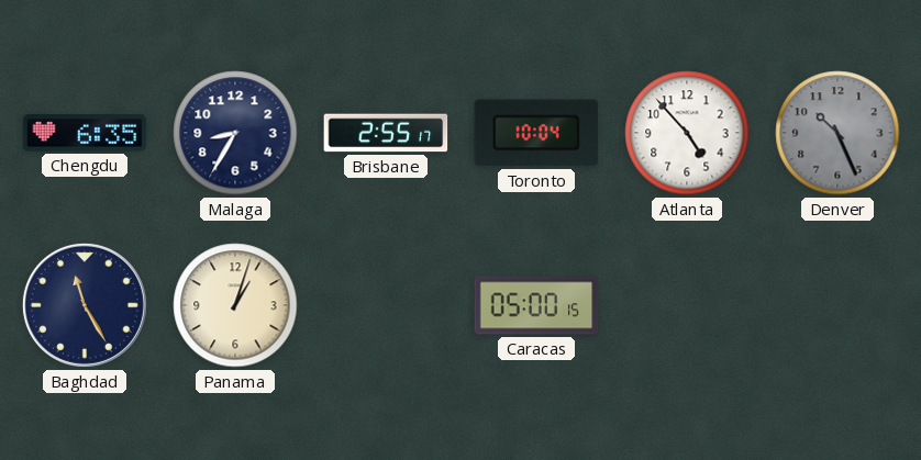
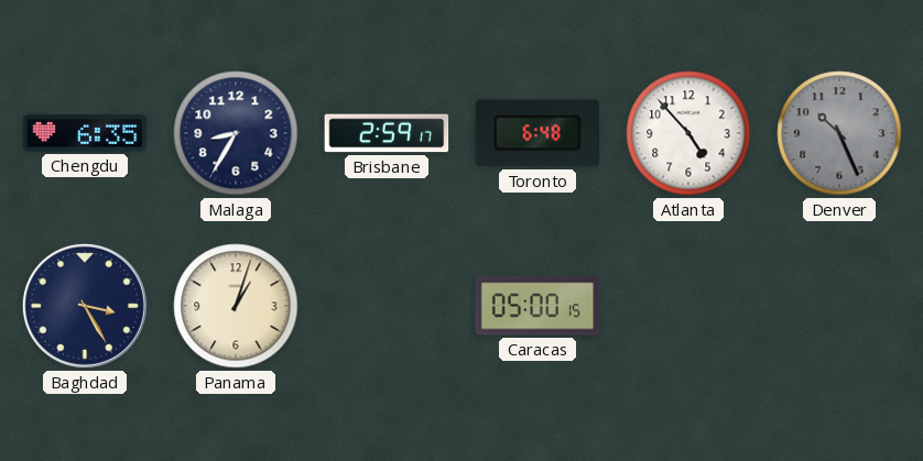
Brisbane: 2:55 -> 2:59 (387, 133)
Toronto: 10:04 -> 6:48 (537, 133)
Baghdad: 11:25 -> 3:25 (85, 306)
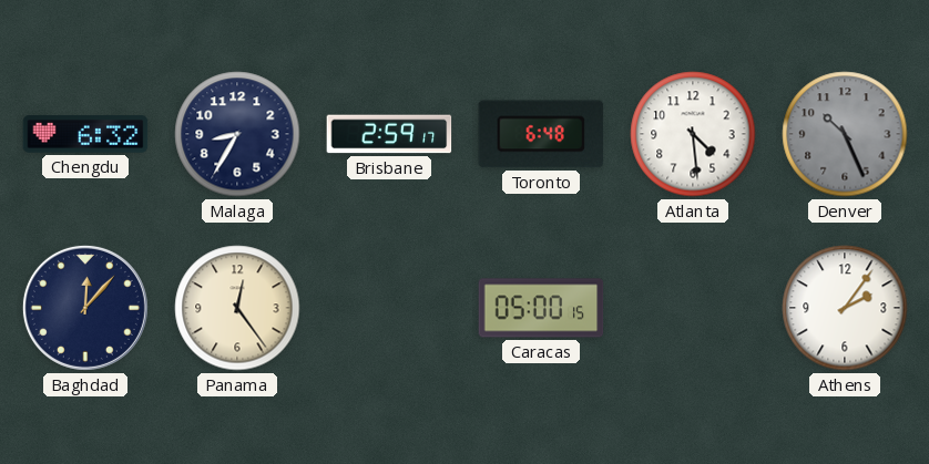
Chengdu: 6:35 -> 6:32 (85, 134)
Atlanta: 4:53 -> 4:29 (693, 134)
Baghdad: 3:25 -> 12:07 (85, 308)
Panama: 1:03 -> 12:24 (237, 308)
Athens: none -> 2:06 (845, 308)
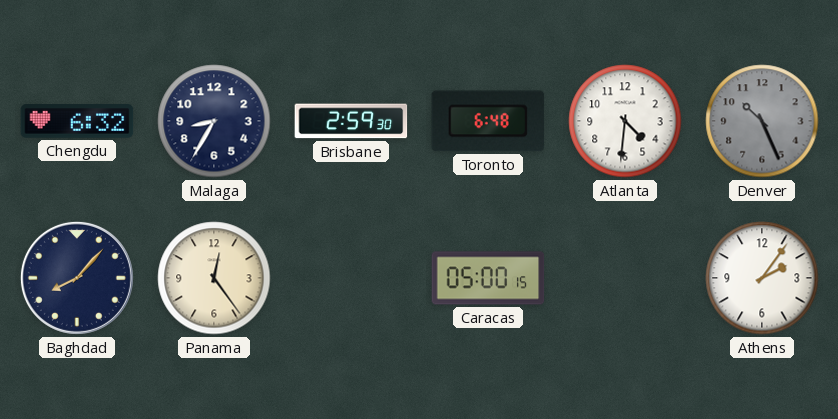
Brisbane: 2:59:17 -> 2:59:30 (351, 121)
Atlanta: 4:29 -> 4:31 (625, 121)
Baghdad: 12:07 -> 8:07 (77, 278)
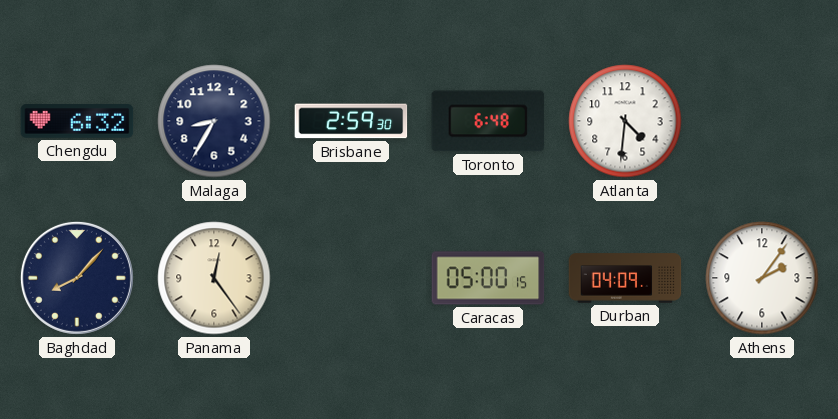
Denver: 10:26 -> none (762, 121)
Durban: none -> 04:09 (625, 278)
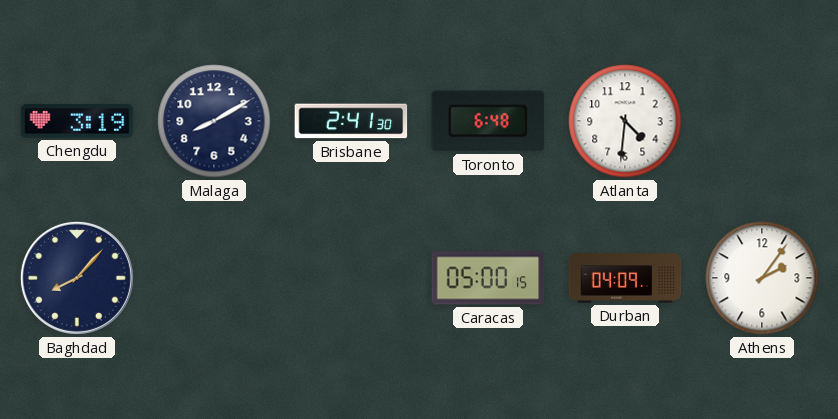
Chengdu: 6:32 -> 3:19 (77, 121)
Malaga: 8:35 -> 8:10 (214, 121)
Brisbane: 2:59 -> 2:41 (351, 121)
Panama: 12:24 -> none (214, 278)
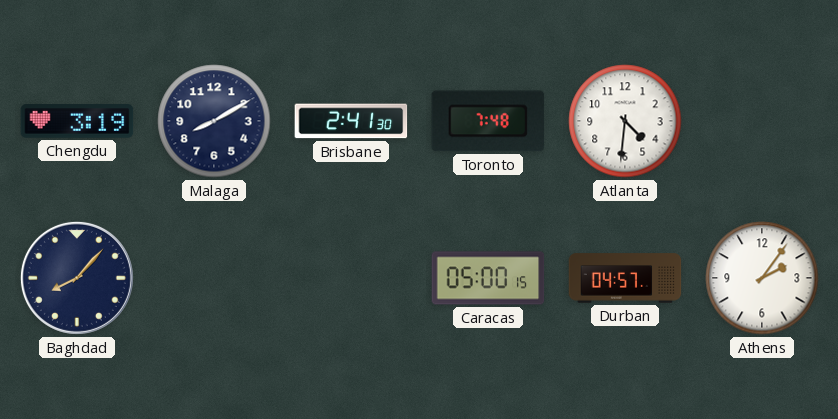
Toronto: 6:48 -> 7:48 (488, 121)
Durban: 04:09 -> 04:57 (625, 278)
